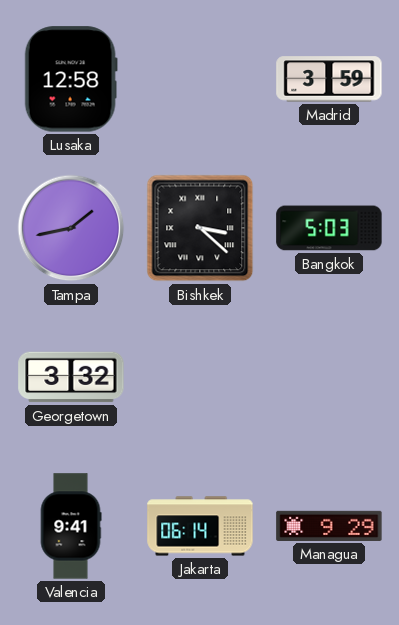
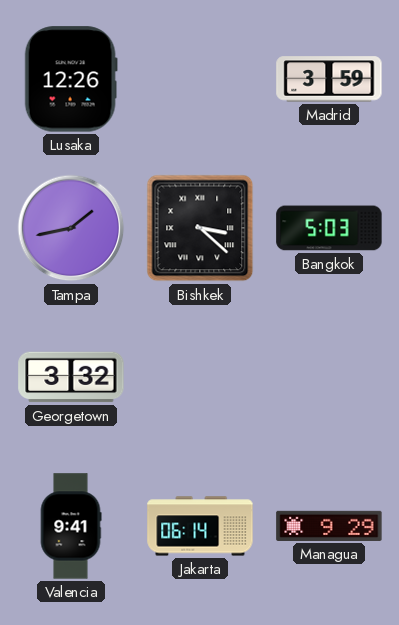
Lusaka: 12:58 -> 12:26 (71, 79)
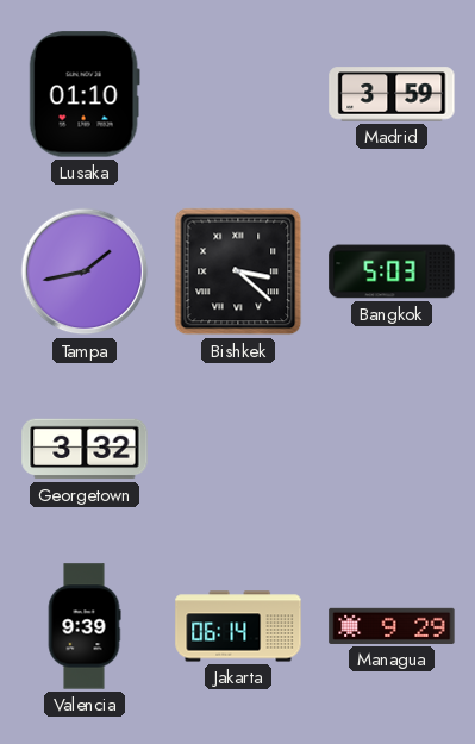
Lusaka: 12:26 -> 01:10 (85, 94)
Valencia: 9:41 -> 9:39 (85, 626)
